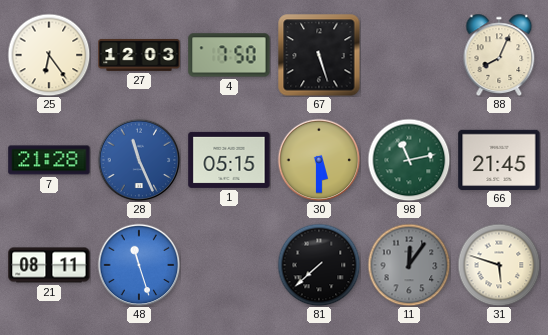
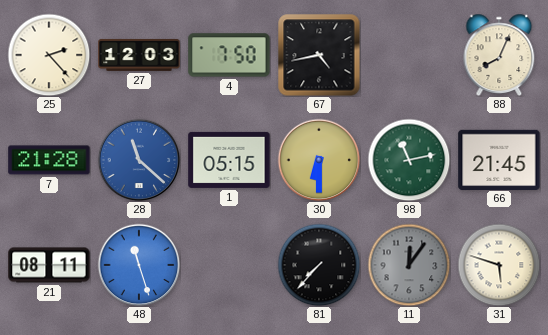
25: 6:24 -> 2:23 (49, 55)
67: 5:27 -> 4:43 (319, 55)
28: 11:26 -> 11:22 (139, 160)
30: 5:30 -> 6:30 (319, 160)
81: 7:38 -> 7:37 (319, 265)
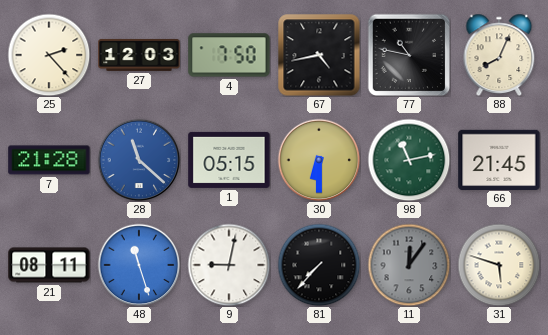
77: none -> 10:47 (409, 55)
9: none -> 9:02 (229, 265)
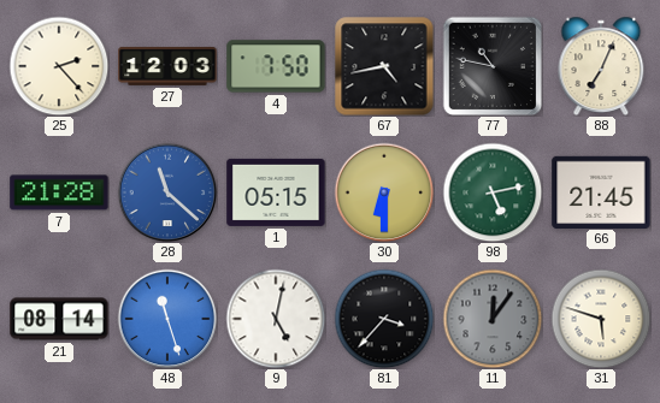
88: 8:04 -> 7:04 (601, 66)
98: 11:13 -> 5:13 (493, 192)
21: 08:11 -> 08:14 (59, 319)
9: 9:02 -> 5:02 (276, 319)
81: 7:37 -> 3:37 (384, 319)
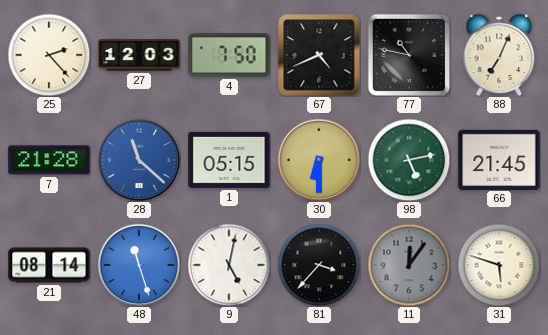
67: 4:43 -> 4:41 (319, 55)
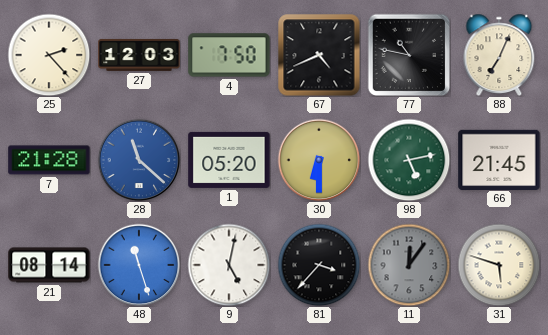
1: 05:15 -> 05:20 (229, 160)
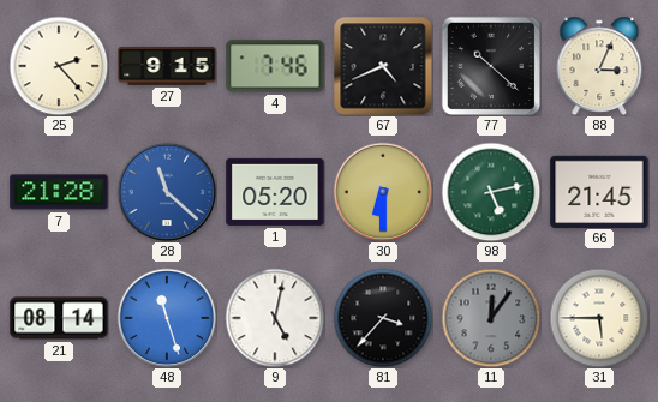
27: 12:03 -> 9:15 (167, 66)
4: 7:50 -> 7:46 (275, 66)
77: 10:47 -> 10:22 (491, 66)
88: 7:04 -> 3:04 (599, 66)
31: 5:48 -> 5:45 (599, 318)
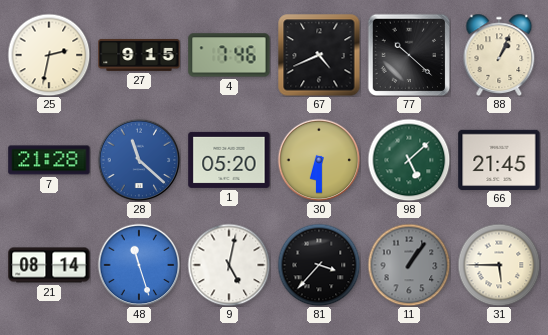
25: 2:23 -> 2:32 (49, 55)
88: 3:04 -> 1:04 (499, 55)
98: 5:13 -> 5:08 (409, 160)
11: 12:06 -> 1:06 (409, 265)
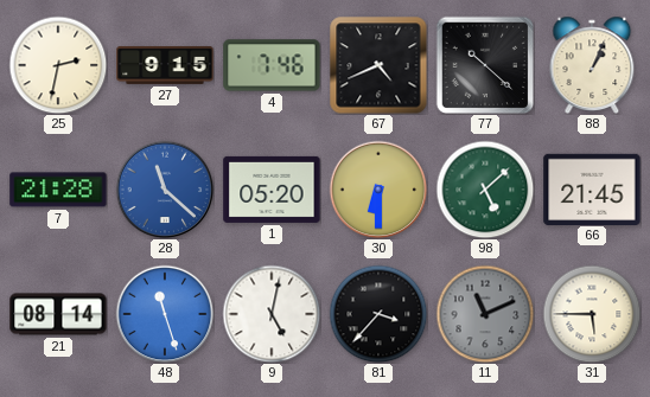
11: 1:06 -> 11:11 (485, 314)
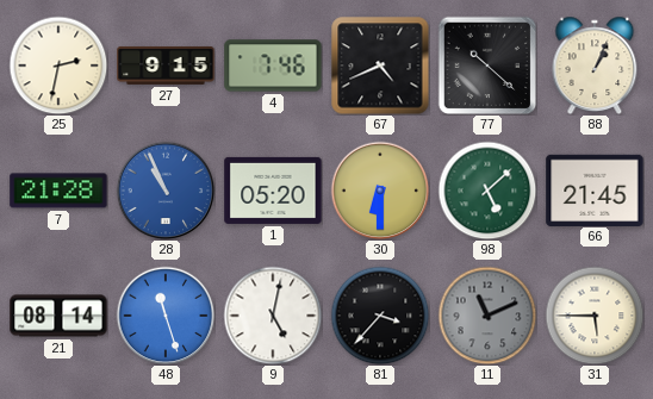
28: 11:22 -> 10:56 (166, 191)
